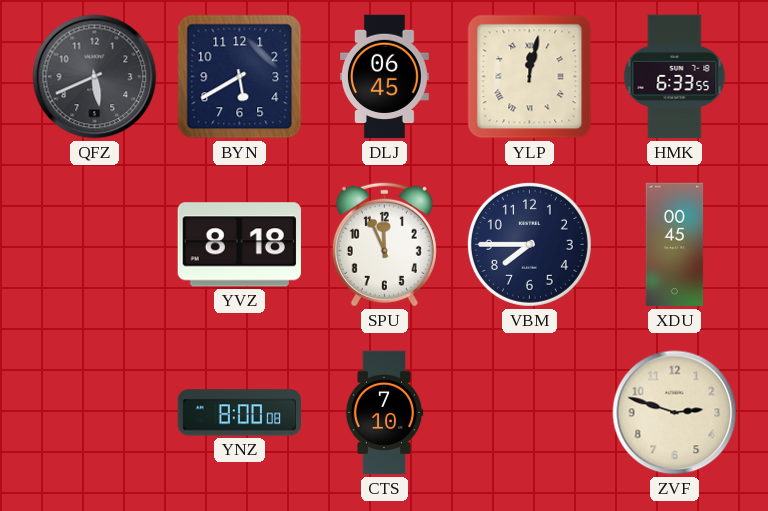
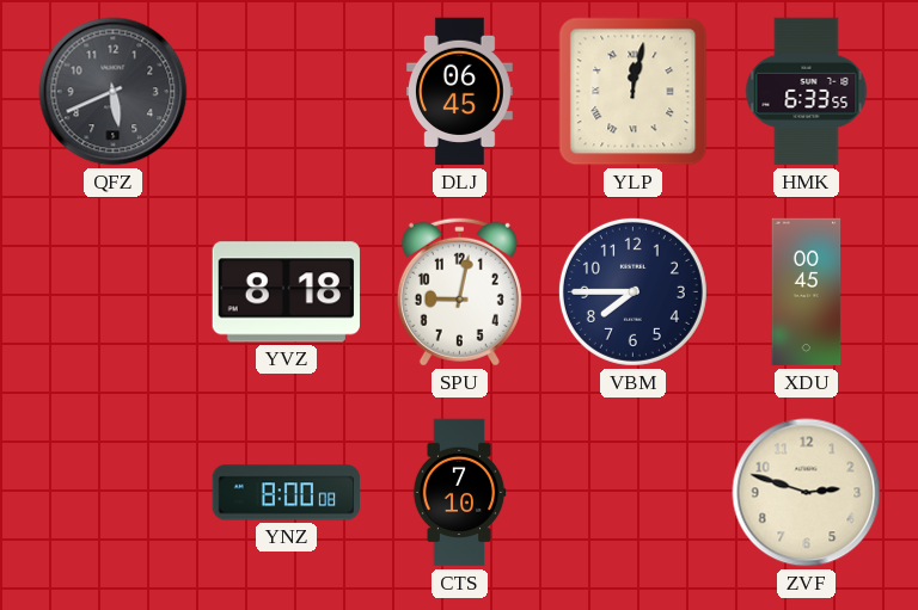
BYN: 5:40 -> none (240, 77)
SPU: 11:56 -> 9:02 (459, 291)
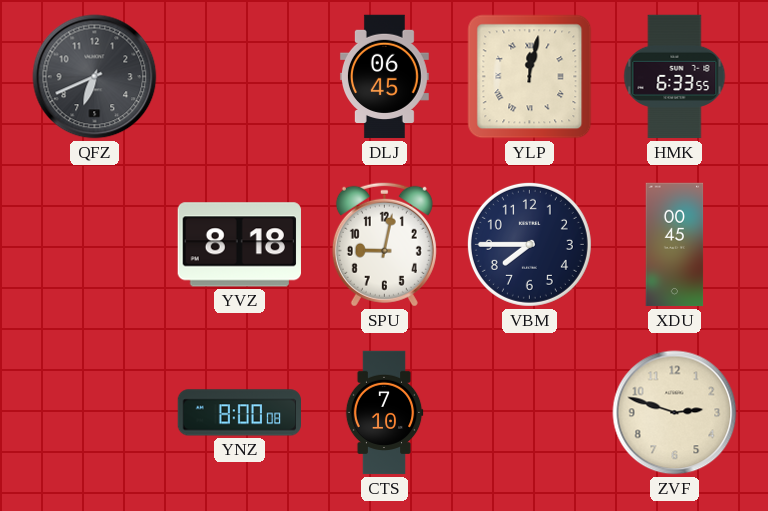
QFZ: 5:41 -> 6:41 (95, 77)
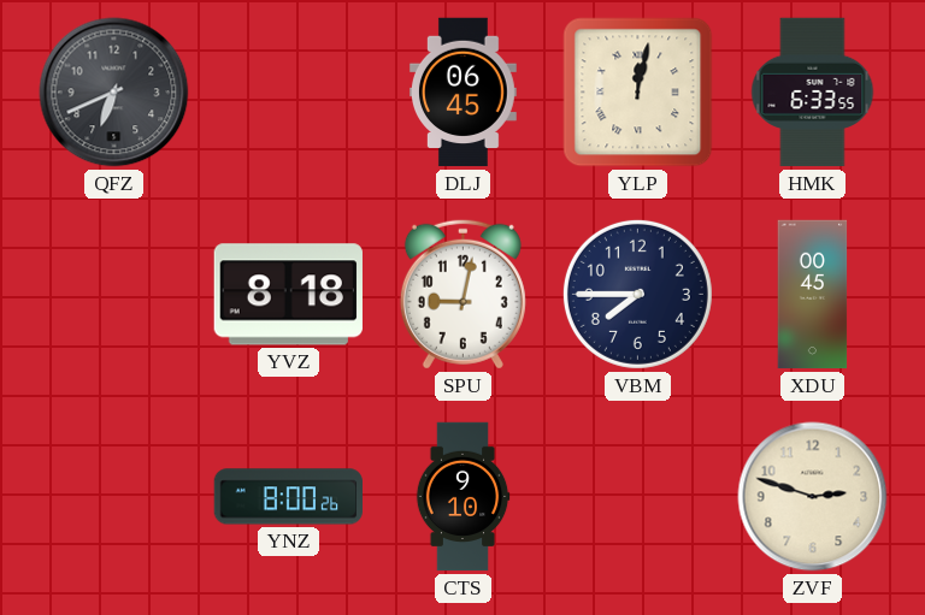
YNZ: 8:00:08 -> 8:00:26 (288, 497)
CTS: 7:10 -> 9:10 (462, 497)
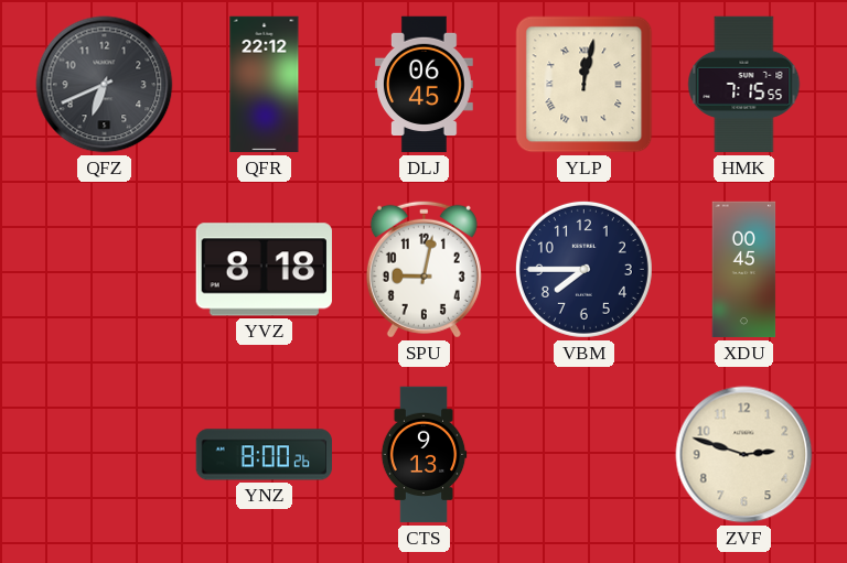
QFR: none -> 22:12 (265, 85)
HMK: 6:33 -> 7:15 (744, 85)
CTS: 9:10 -> 9:13 (423, 455)
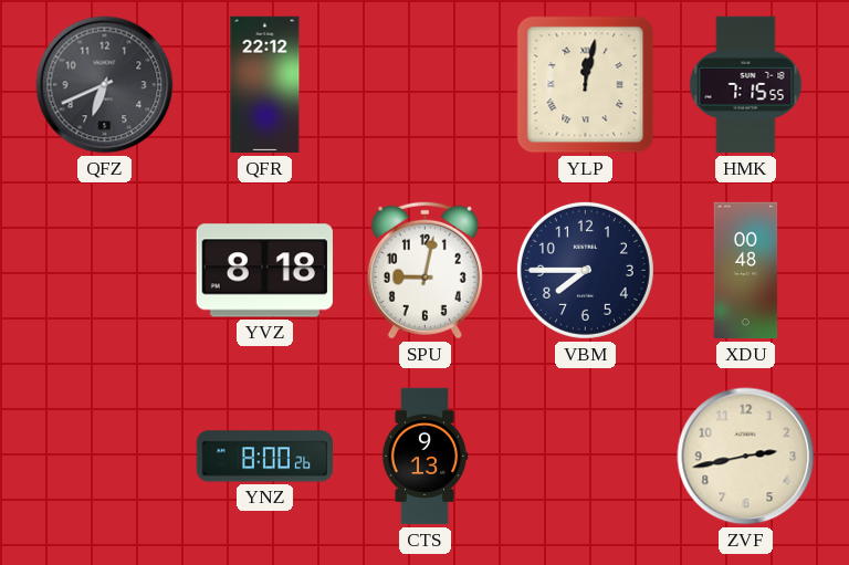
DLJ: 06:45 -> none (423, 85)
XDU: 00:45 -> 00:48 (746, 271)
ZVF: 2:48 -> 2:43 (746, 457)
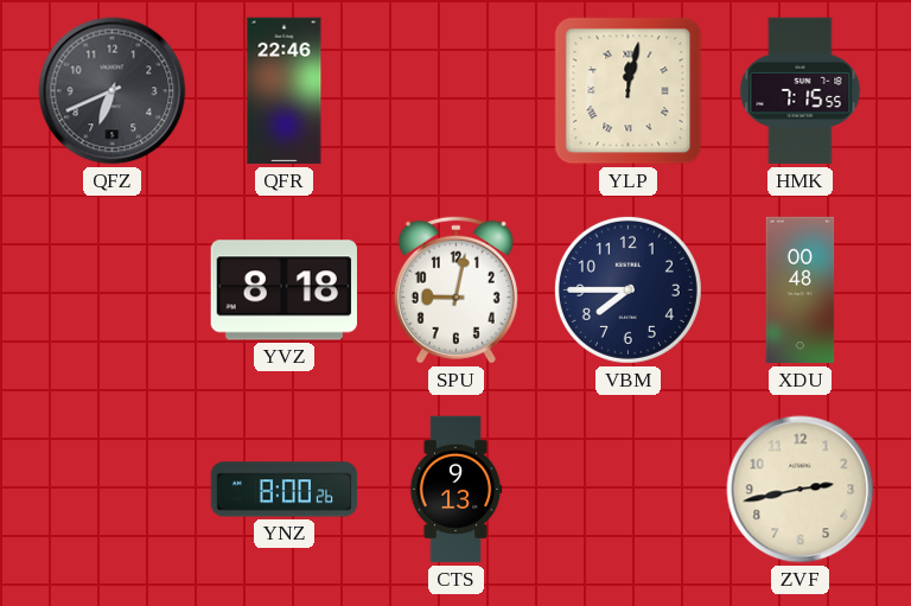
QFR: 22:12 -> 22:46 (285, 91)
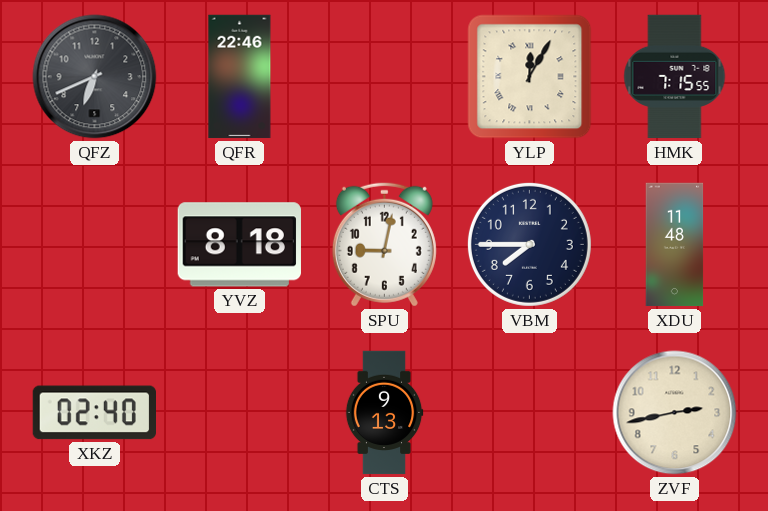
YLP: 12:02 -> 12:05 (530, 77)
XDU: 00:48 -> 11:48 (675, 245)
XKZ: none -> 02:40 (94, 413)
YNZ: 8:00 -> none (284, 490)
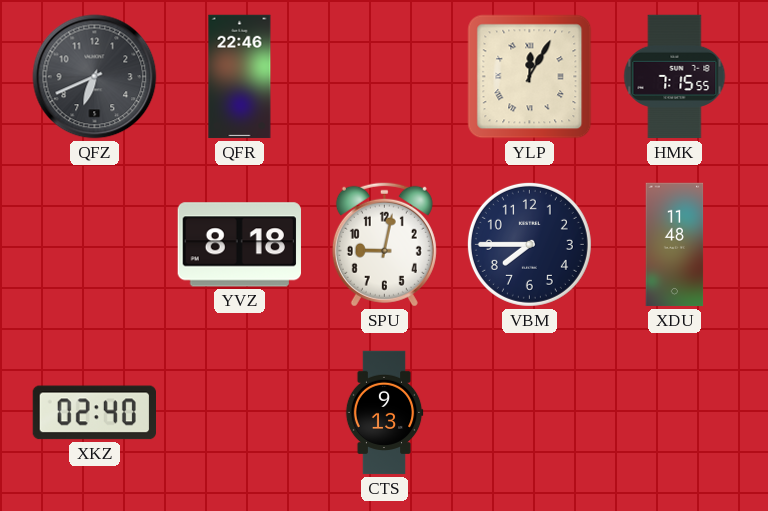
ZVF: 2:43 -> none (675, 413)
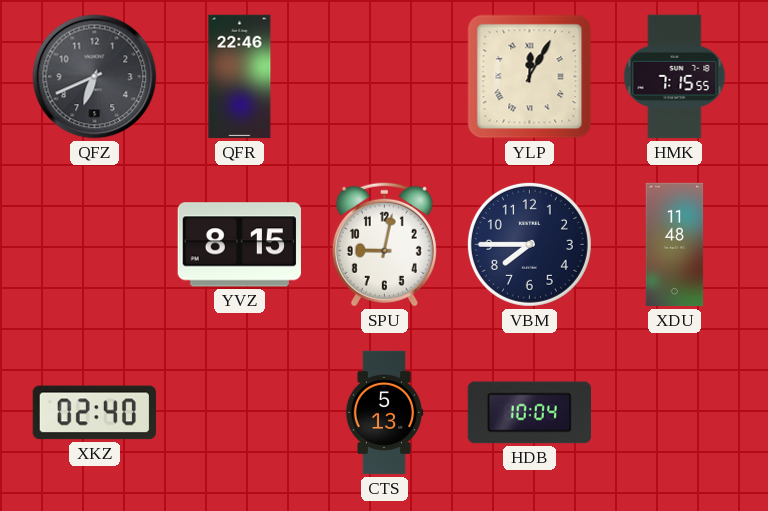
YVZ: 8:18 -> 8:15 (239, 245)
CTS: 9:13 -> 5:13 (384, 413)
HDB: none -> 10:04 (529, 413)
